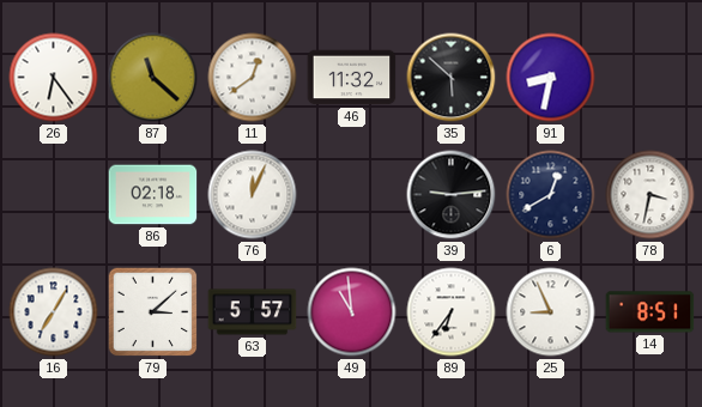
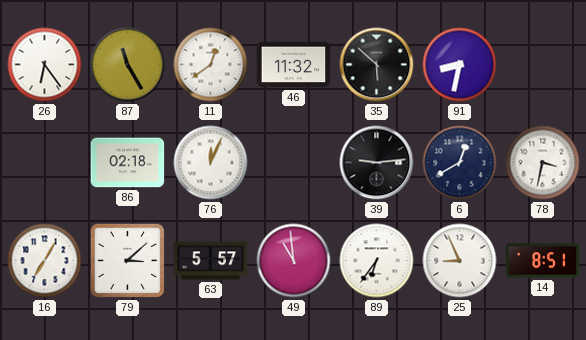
87: 11:22 -> 11:25 (128, 65)
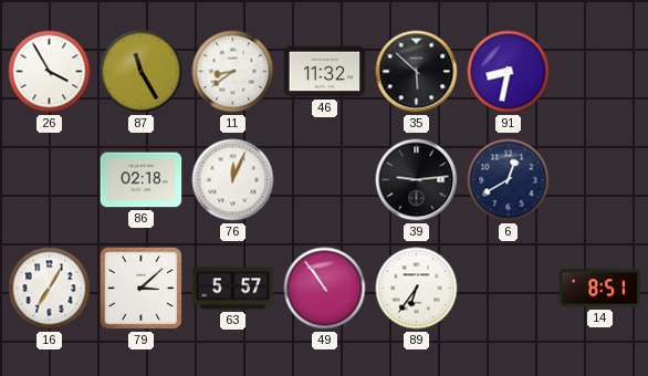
26: 6:24 -> 3:55 (50, 72)
11: 12:39 -> 8:39 (233, 72)
78: 3:32 -> none (543, 163)
49: 10:59 -> 10:54 (325, 289)
25: 8:56 -> none (460, 261)
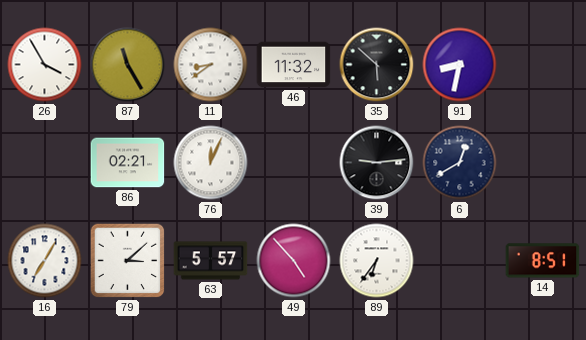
86: 02:18 -> 02:21 (128, 163)
49: 10:54 -> 4:53 (294, 261)
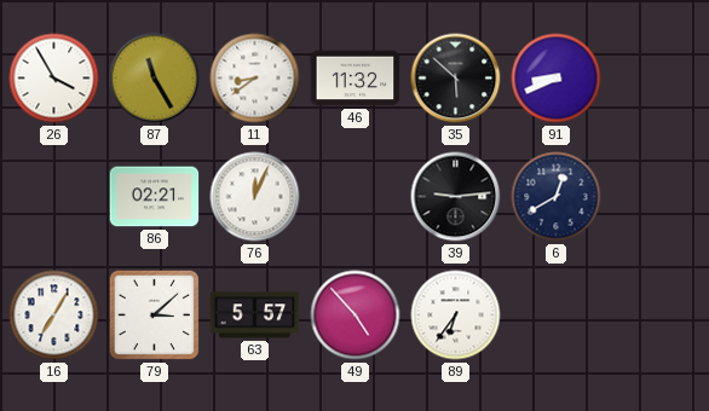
91: 8:32 -> 8:41 (557, 79)
14: 8:51 -> none (543, 261)
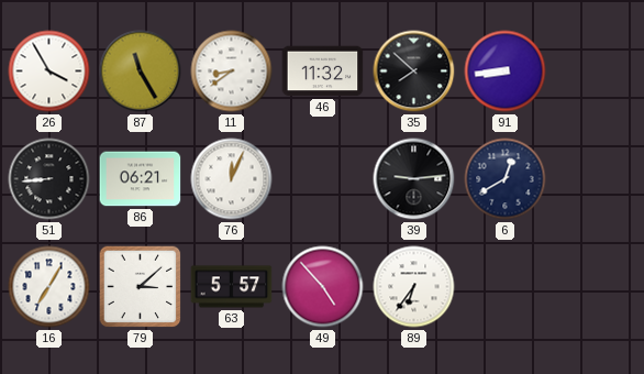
35: 5:52 -> 7:52 (414, 71)
91: 8:41 -> 8:44 (506, 71)
51: none -> 8:44 (49, 179)
86: 02:21 -> 06:21 (141, 179)
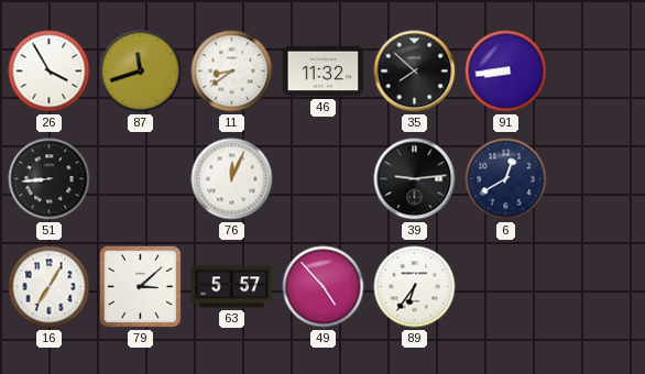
87: 11:25 -> 11:42 (141, 71)
86: 06:21 -> none (141, 179)
